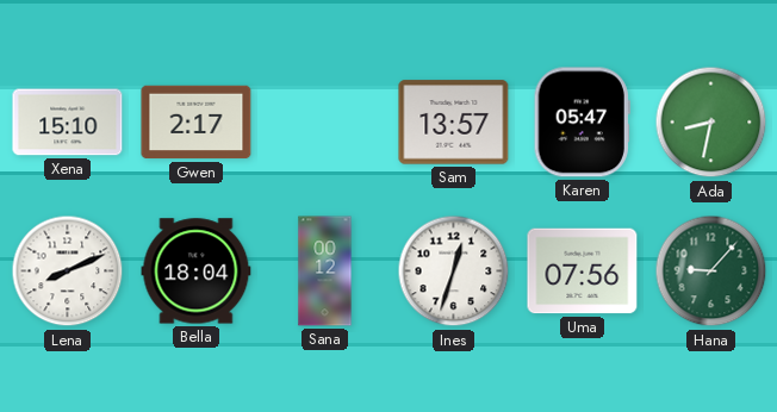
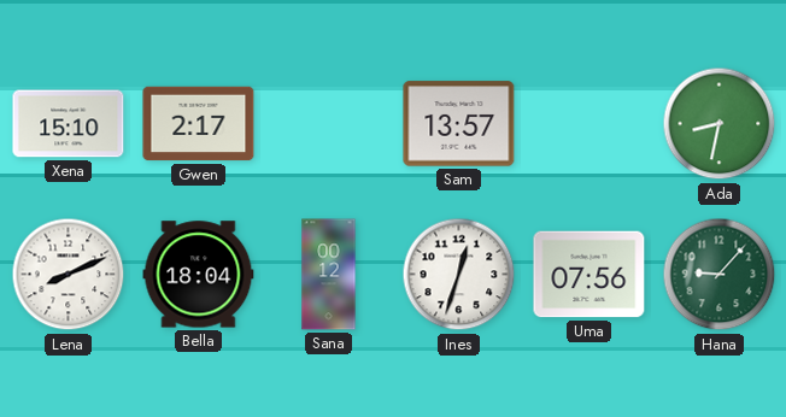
Karen: 05:47 -> none (582, 123)
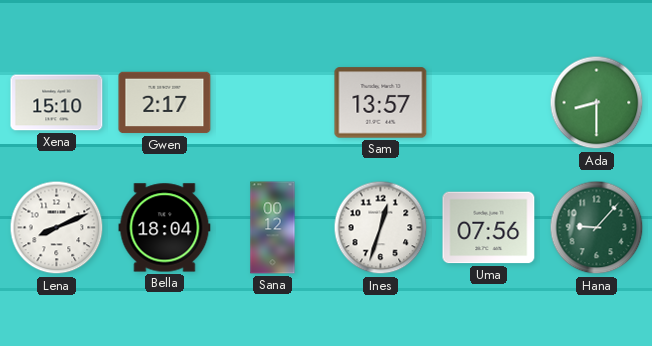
Ada: 8:32 -> 8:30 (597, 103)
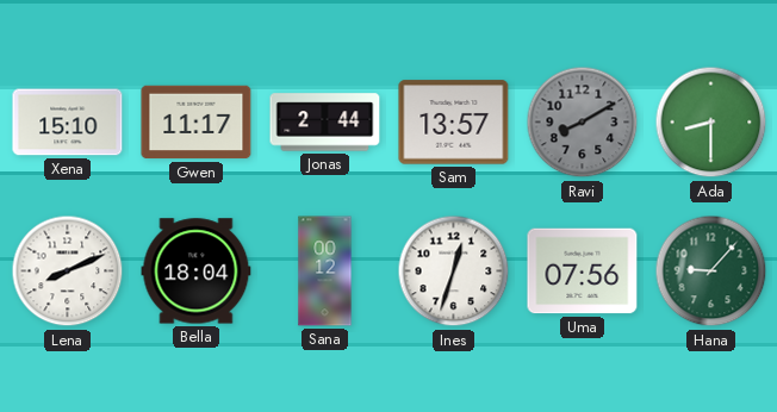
Gwen: 2:17 -> 11:17 (197, 123)
Jonas: none -> 2:44 (325, 123)
Ravi: none -> 8:10 (583, 123)
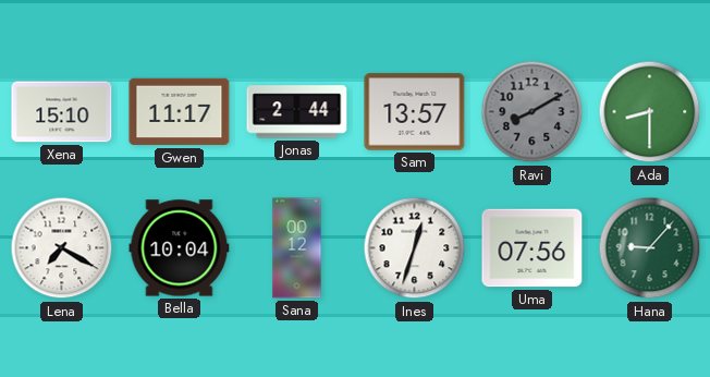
Lena: 8:11 -> 7:20 (62, 248)
Bella: 18:04 -> 10:04 (180, 248)
